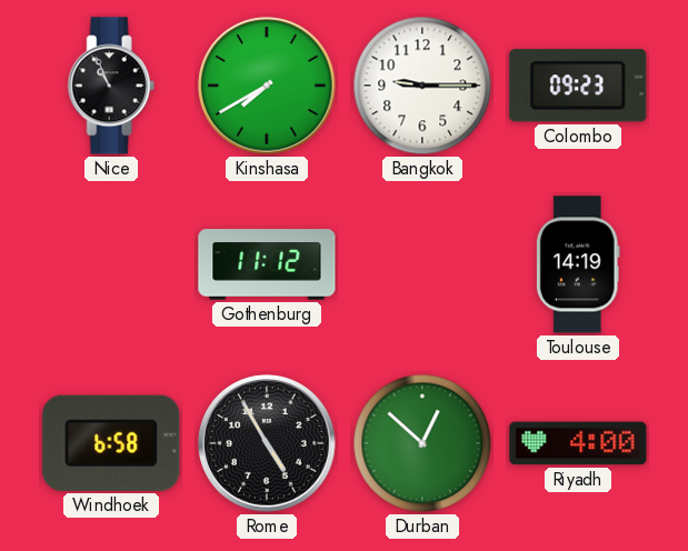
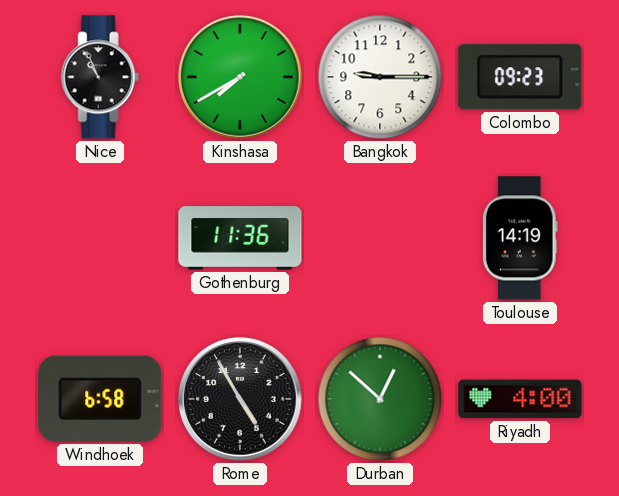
Gothenburg: 11:12 -> 11:36 (240, 238)
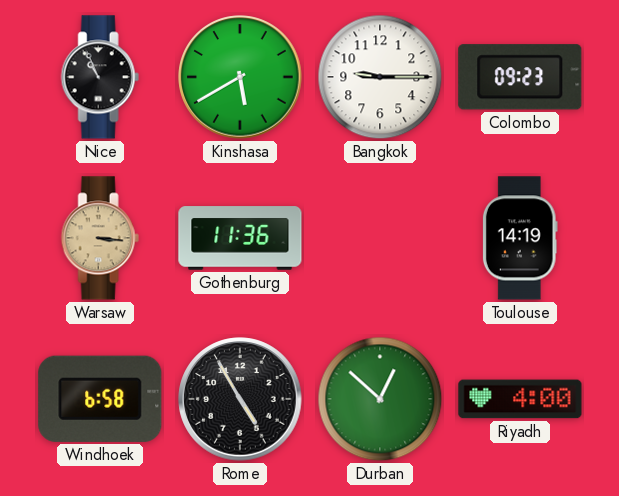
Kinshasa: 7:40 -> 5:40 (240, 77)
Warsaw: none -> 3:16 (100, 238)
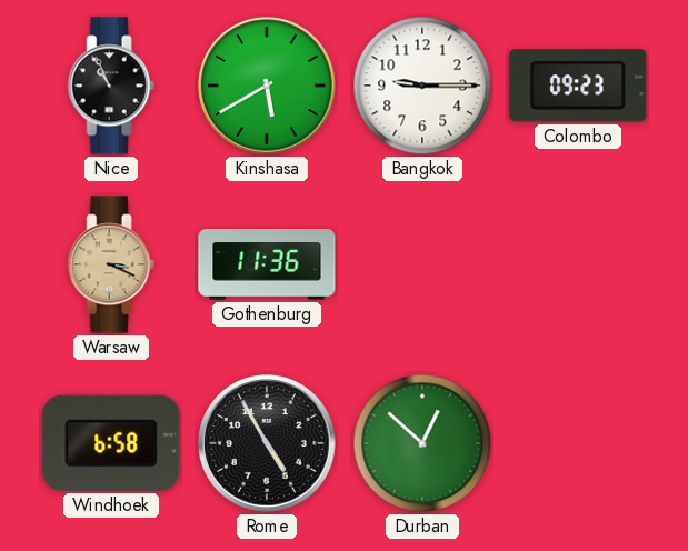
Warsaw: 3:16 -> 3:19 (111, 264)
Toulouse: 14:19 -> none (520, 238)
Riyadh: 4:00 -> none (520, 399)
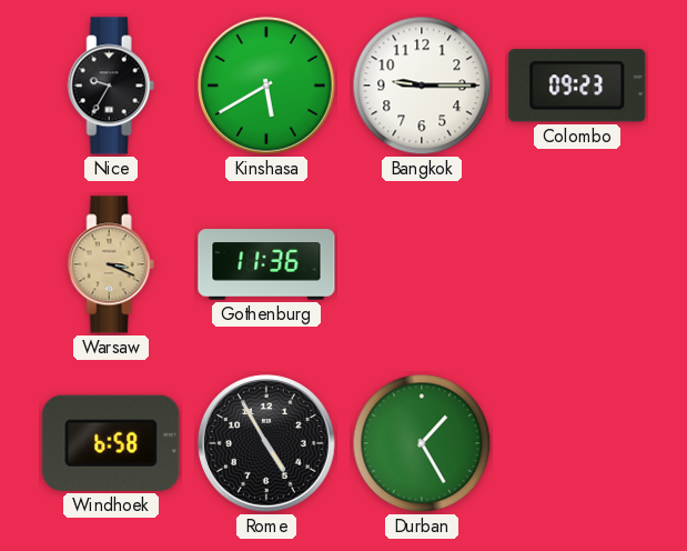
Nice: 10:56 -> 9:35 (111, 86)
Durban: 12:52 -> 1:25 (422, 443)
